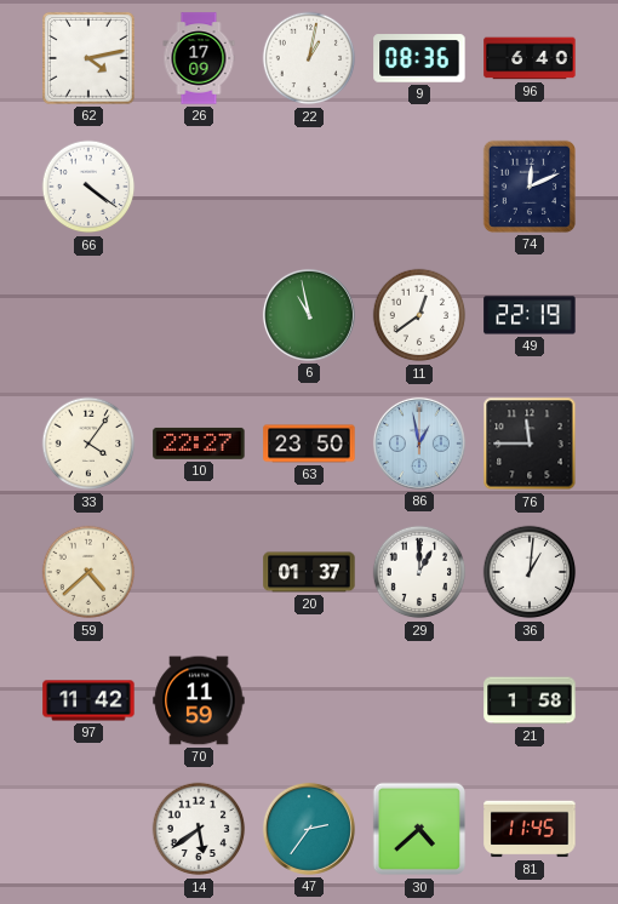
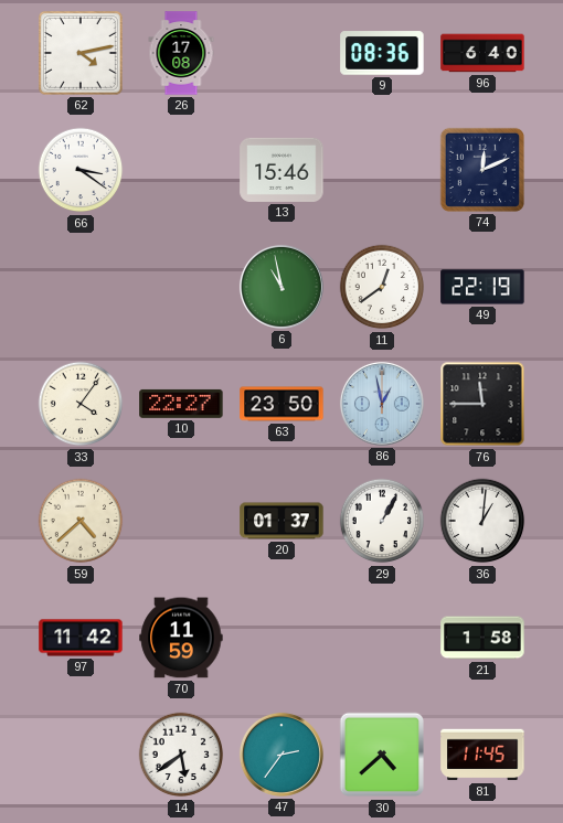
26: 17:09 -> 17:08 (181, 53)
22: 1:02 -> none (309, 58)
66: 4:21 -> 3:21 (81, 170)
13: none -> 15:46 (281, 170)
29: 1:00 -> 1:05 (382, 521)
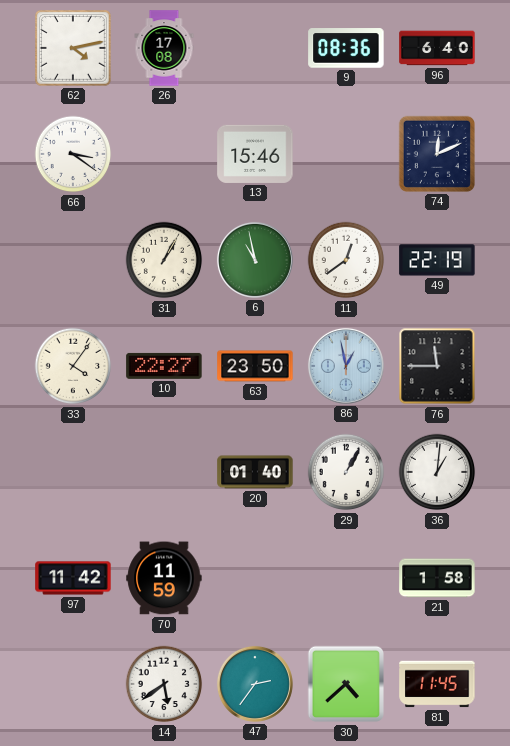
31: none -> 1:05 (164, 260)
59: 4:38 -> none (81, 521)
20: 01:37 -> 01:40 (255, 472)
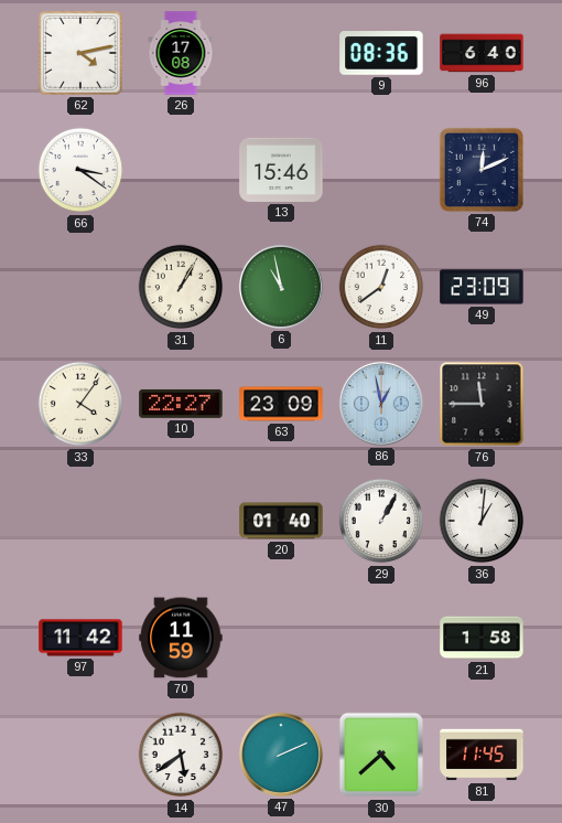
49: 22:19 -> 23:09 (482, 287)
63: 23:50 -> 23:09 (281, 404)
47: 2:36 -> 2:11 (281, 755)
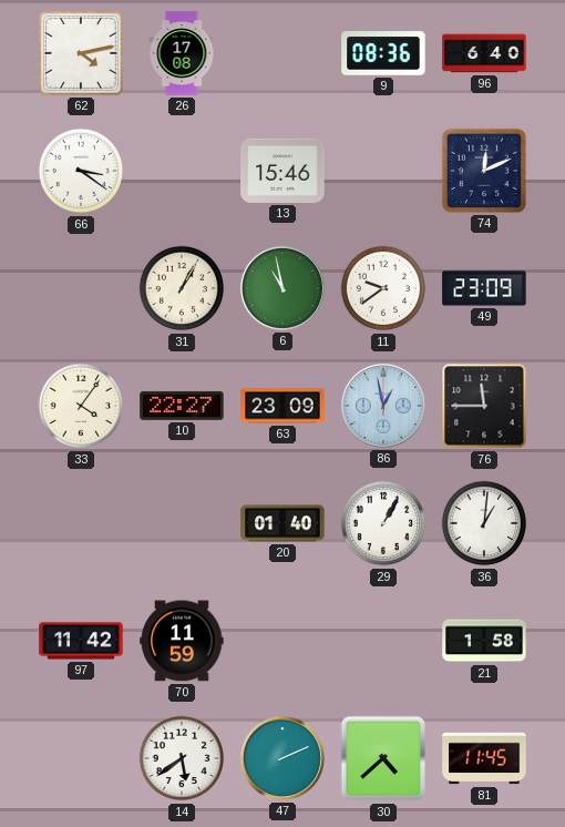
11: 12:39 -> 9:39 (383, 288)
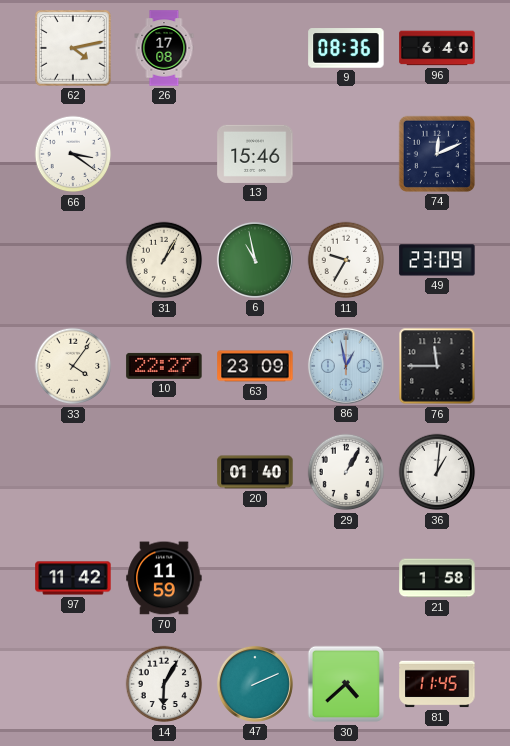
11: 9:39 -> 9:35 (346, 260)
14: 5:39 -> 6:05 (164, 684)
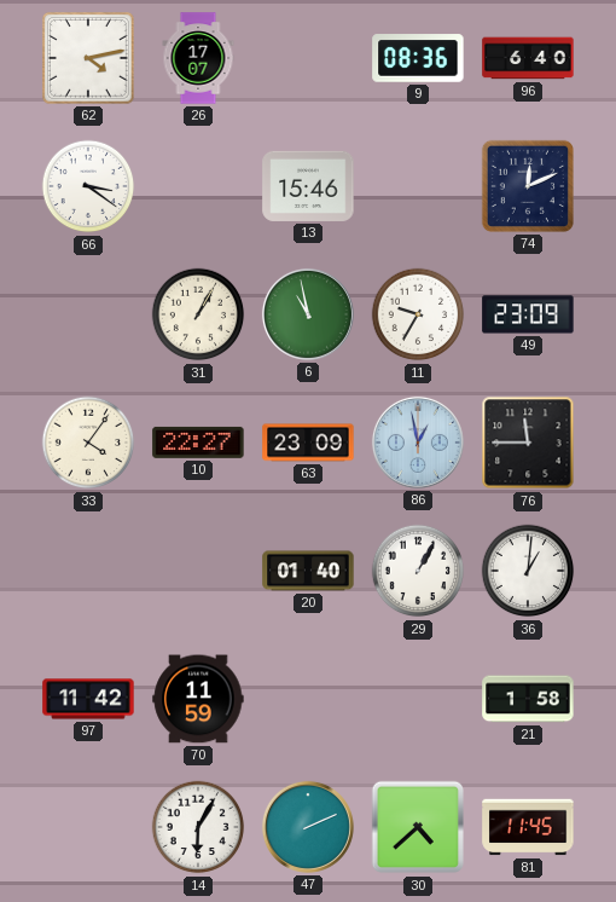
26: 17:08 -> 17:07 (198, 58)
